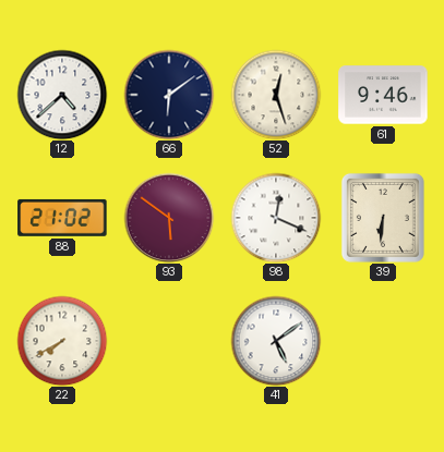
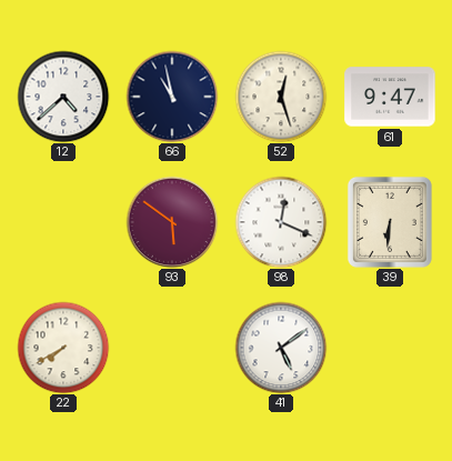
66: 6:09 -> 10:58 (172, 97)
61: 9:46 -> 9:47 (390, 97)
88: 21:02 -> none (62, 218)
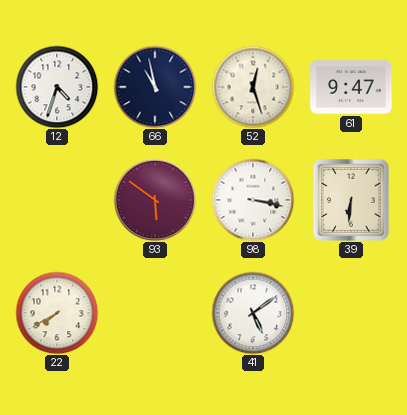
12: 4:38 -> 4:33 (57, 87)
98: 12:19 -> 3:17 (253, 200)
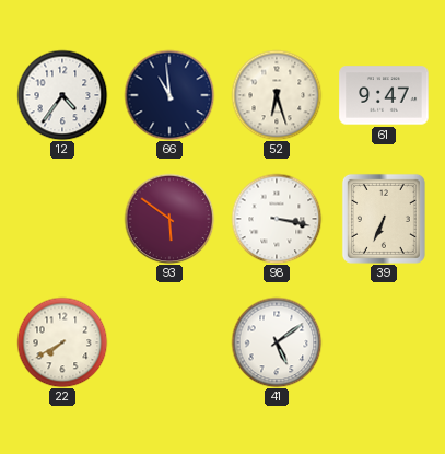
12: 4:33 -> 4:36 (62, 95)
66: 10:58 -> 10:59 (169, 95)
52: 12:27 -> 6:27 (277, 95)
39: 6:31 -> 6:34 (384, 219)
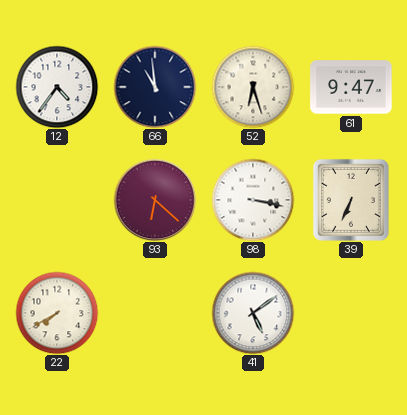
93: 5:51 -> 6:22 (155, 200)
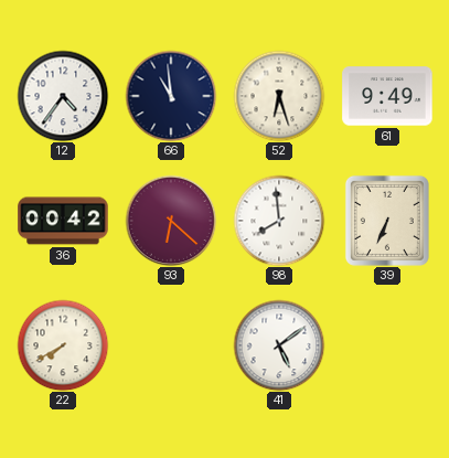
61: 9:47 -> 9:49 (387, 96)
36: none -> 00:42 (63, 221)
98: 3:17 -> 7:59 (279, 221)
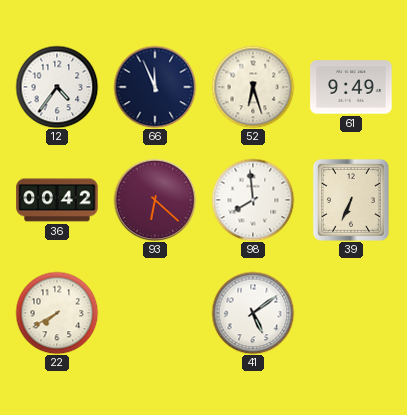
66: 10:59 -> 11:56 (155, 87)
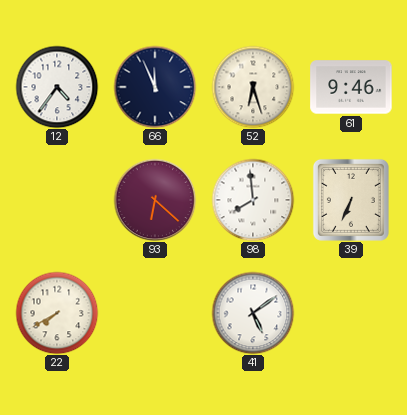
61: 9:49 -> 9:46 (351, 87)
36: 00:42 -> none (57, 200)
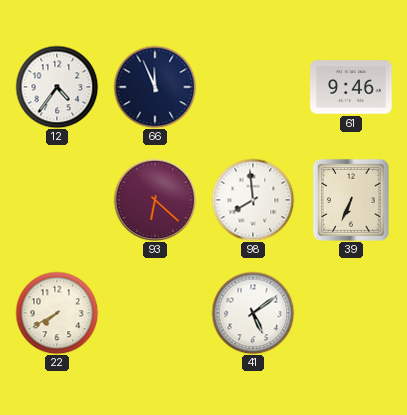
52: 6:27 -> none (253, 87)
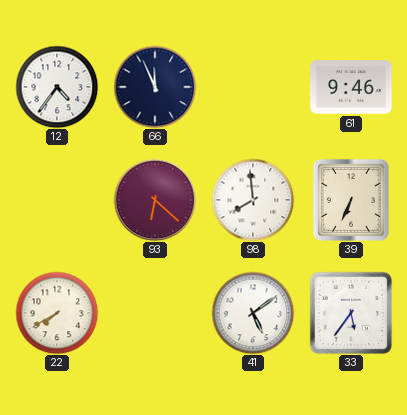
33: none -> 5:36 (351, 313)
